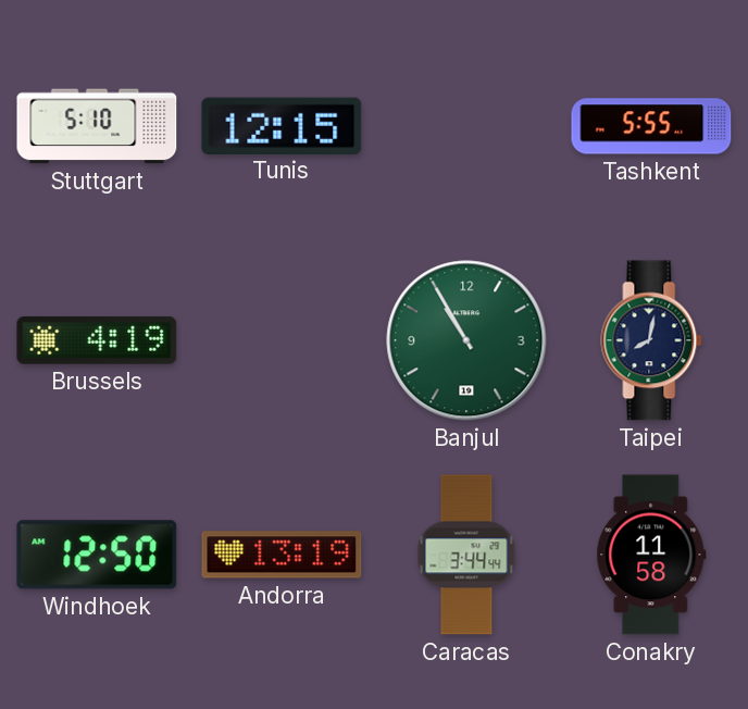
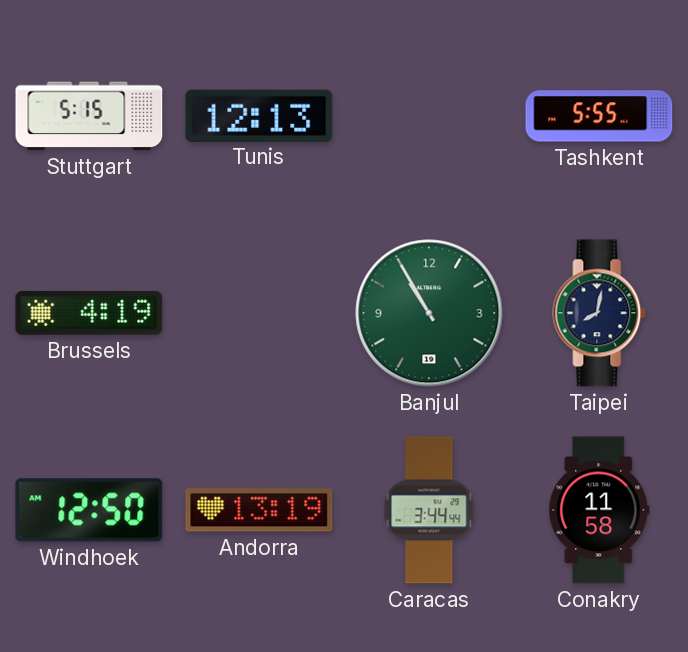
Stuttgart: 5:10 -> 5:15 (89, 116)
Tunis: 12:15 -> 12:13 (259, 115)
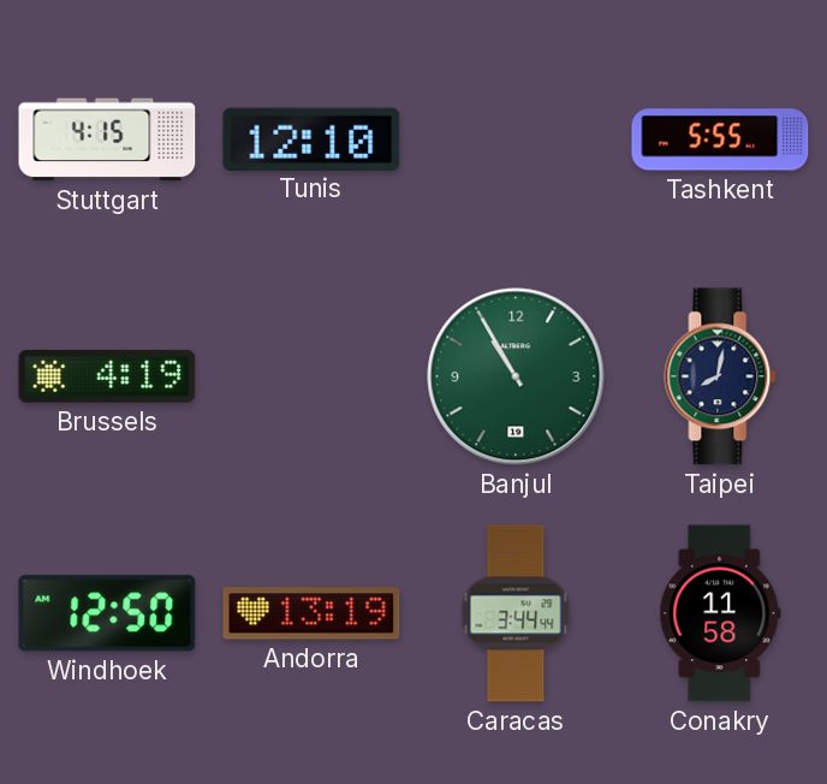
Stuttgart: 5:15 -> 4:15 (107, 139)
Tunis: 12:13 -> 12:10 (311, 138)
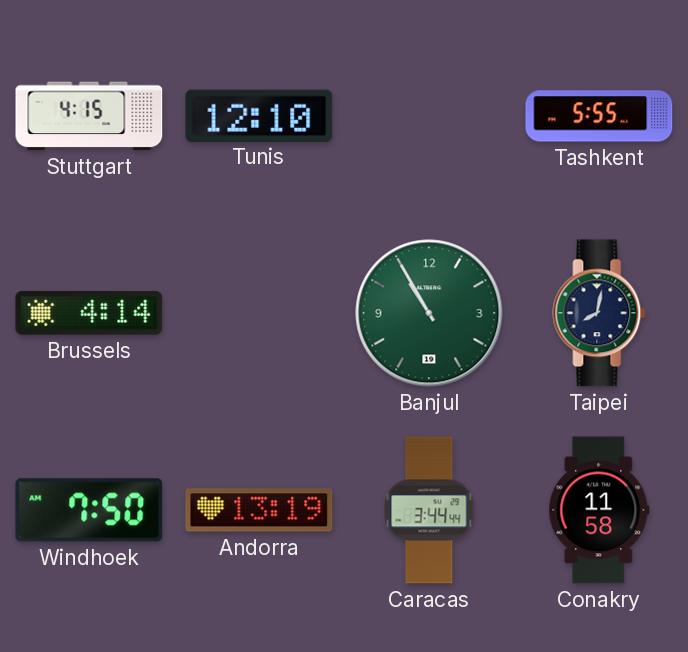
Brussels: 4:19 -> 4:14 (89, 313)
Windhoek: 12:50 -> 7:50 (89, 510)
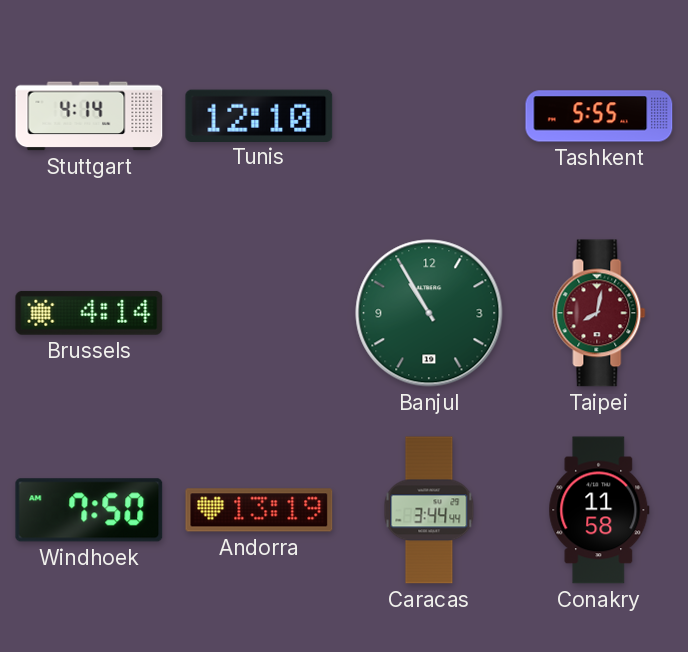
Stuttgart: 4:15 -> 4:14 (89, 116)
Taipei dial: navy -> burgundy (599, 313)
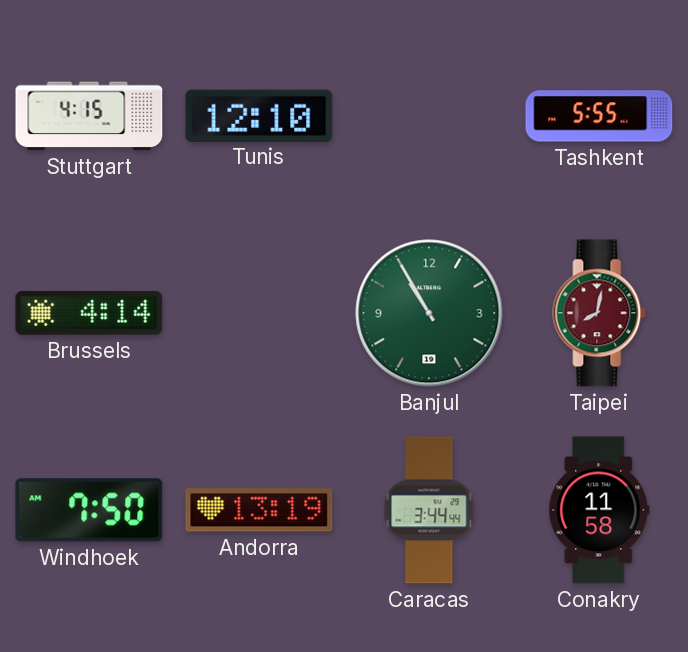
Stuttgart: 4:14 -> 4:15 (89, 116)
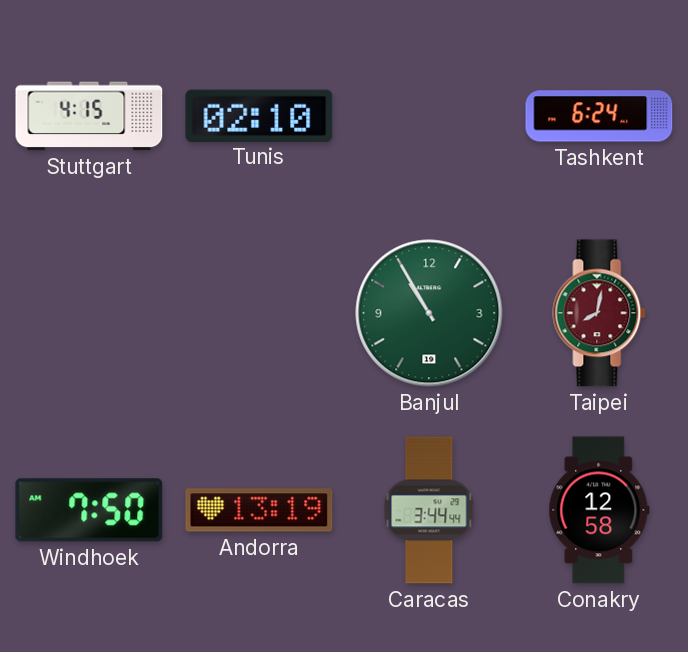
Tunis: 12:10 -> 02:10 (259, 115)
Tashkent: 5:55 -> 6:24 (599, 116)
Brussels: 4:14 -> none (89, 313)
Conakry: 11:58 -> 12:58 (599, 510)
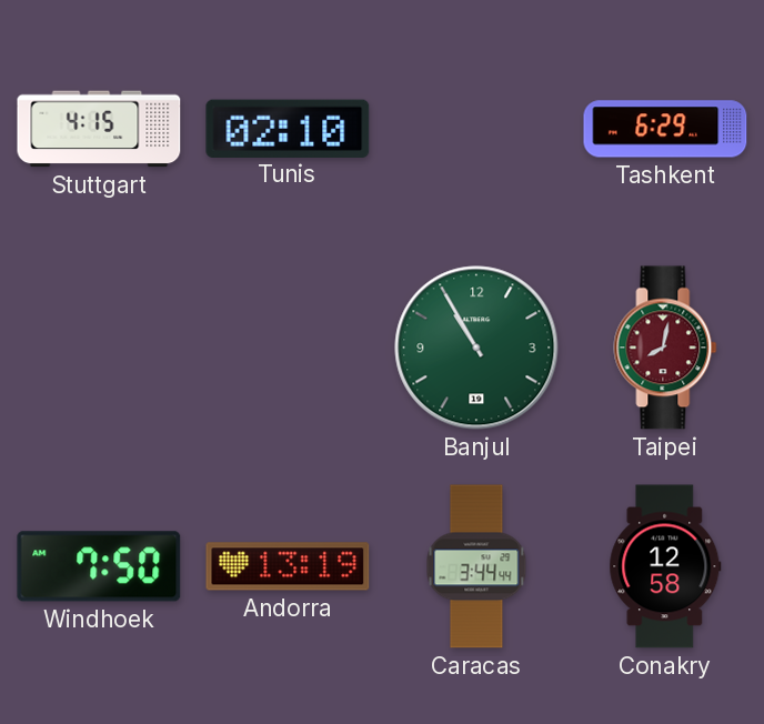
Tashkent: 6:24 -> 6:29 (665, 129)
